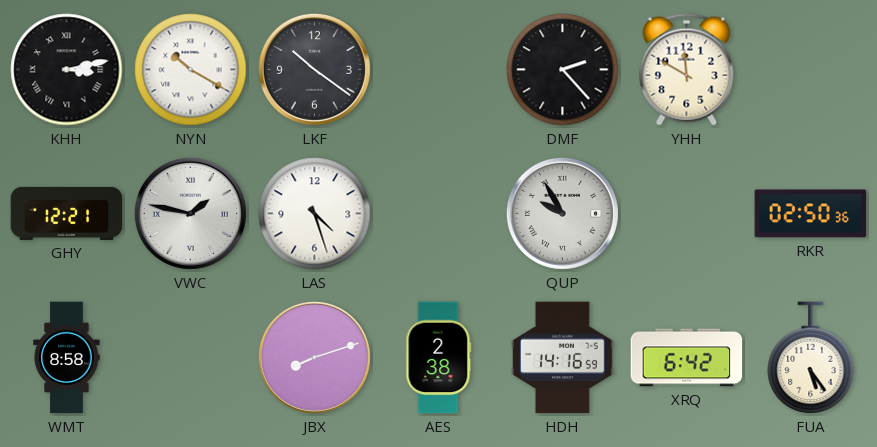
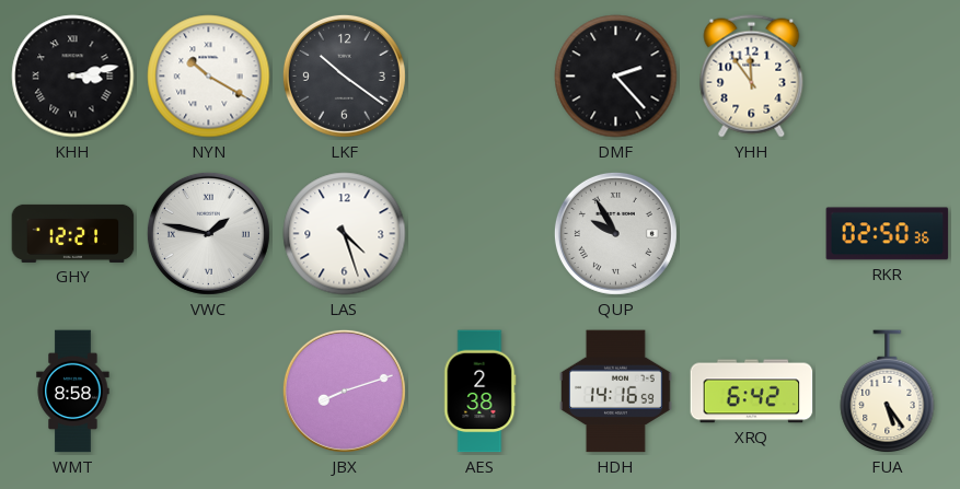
YHH: 11:50 -> 11:54 (752, 77)
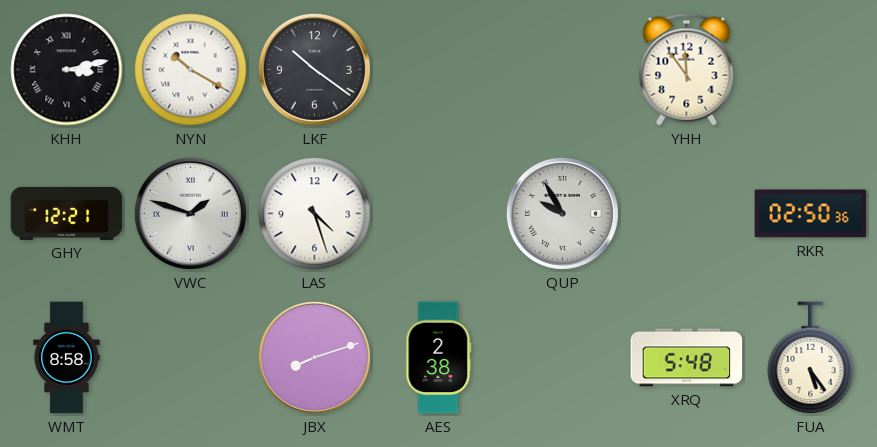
DMF: 2:23 -> none (616, 77)
VWC: 1:47 -> 1:48 (190, 213)
HDH: 14:16 -> none (616, 392)
XRQ: 6:42 -> 5:48 (687, 358)
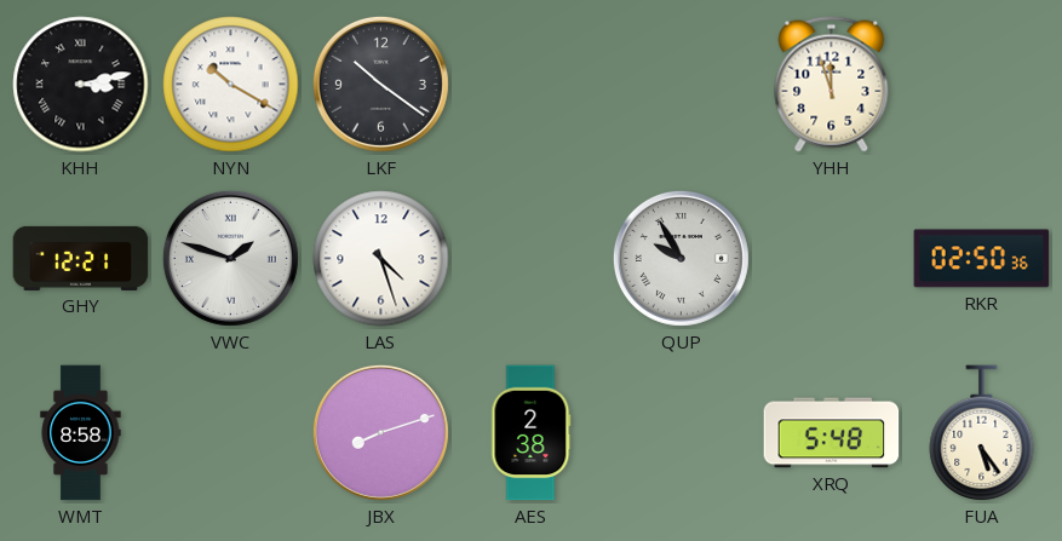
YHH: 11:54 -> 11:57 (832, 85)
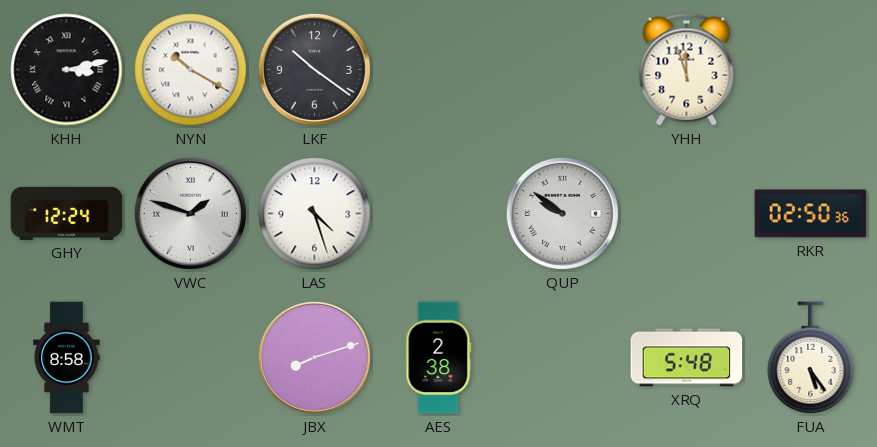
GHY: 12:21 -> 12:24 (67, 213)
QUP: 9:55 -> 9:51 (562, 213)
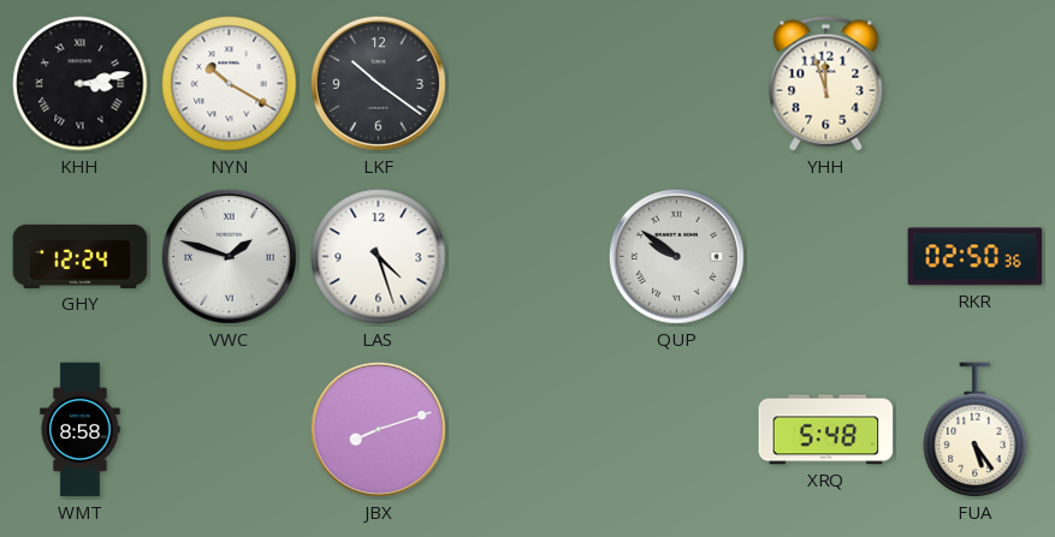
AES: 2:38 -> none (439, 358)
